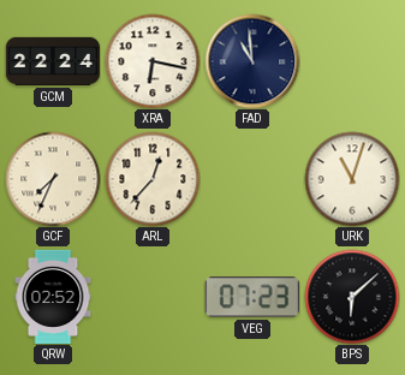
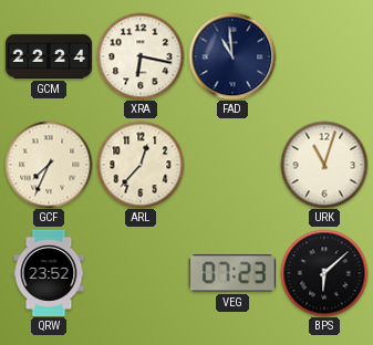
QRW: 02:52 -> 23:52 (49, 272)
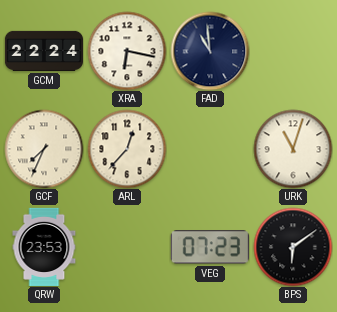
QRW: 23:52 -> 23:53 (44, 246)
BPS: 6:08 -> 6:09 (293, 247)
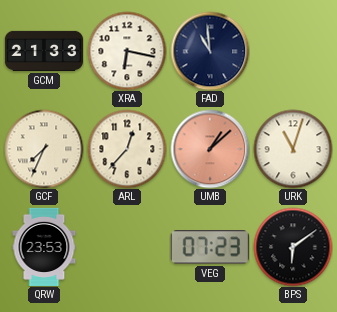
GCM: 22:24 -> 21:33 (43, 51)
UMB: none -> 1:08 (210, 149)
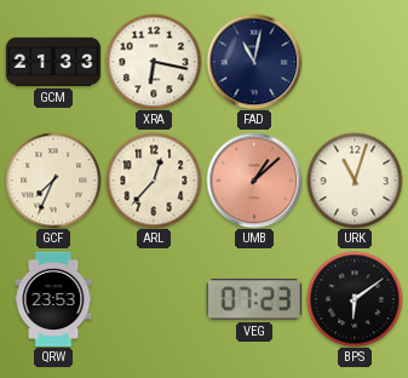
FAD: 10:59 -> 11:02 (254, 62)
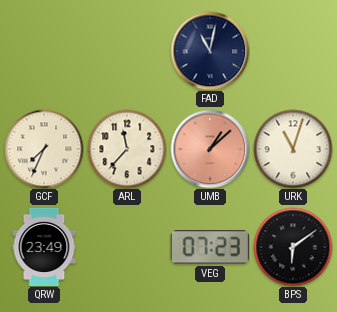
GCM: 21:33 -> none (52, 62)
XRA: 6:17 -> none (154, 62)
ARL: 12:37 -> 11:37 (127, 149)
QRW: 23:53 -> 23:49 (44, 246)
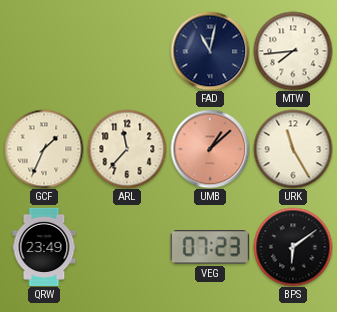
MTW: none -> 7:44 (293, 51)
GCF: 7:34 -> 1:34 (44, 149)
URK: 11:03 -> 11:25 (293, 149)
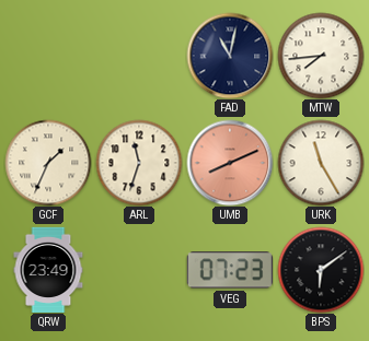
ARL: 11:37 -> 11:33 (139, 163)
UMB: 1:08 -> 8:11 (230, 163)
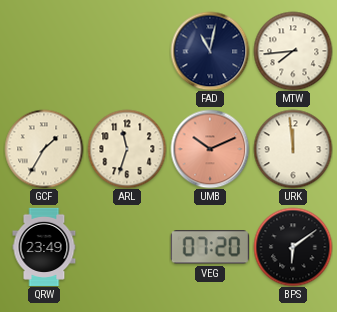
GCF: 1:34 -> 1:35 (44, 149)
UMB: 8:11 -> 10:11 (210, 149)
URK: 11:25 -> 11:59 (293, 149)
VEG: 07:23 -> 07:20 (210, 247)
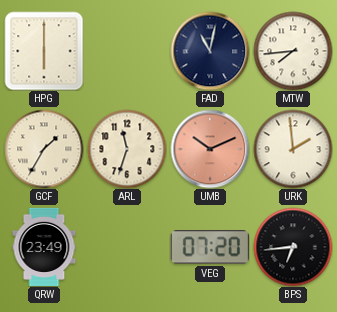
HPG: none -> 6:00 (44, 51)
URK: 11:59 -> 1:59 (293, 149)
BPS: 6:09 -> 6:44 (293, 247)
